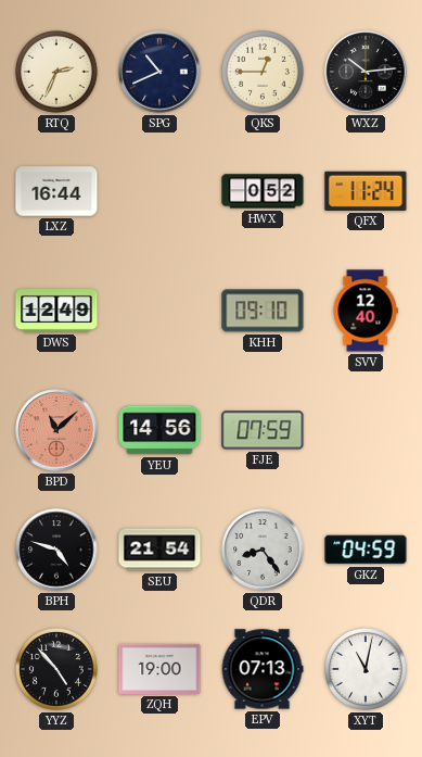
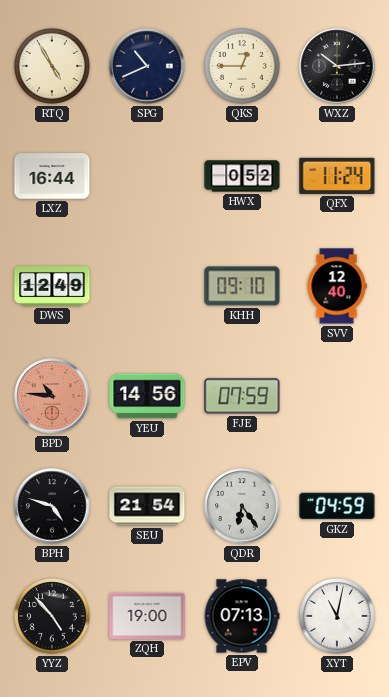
RTQ: 2:34 -> 4:55 (53, 67)
BPD: 11:08 -> 10:46 (52, 396)
QDR: 8:24 -> 6:24 (242, 506)
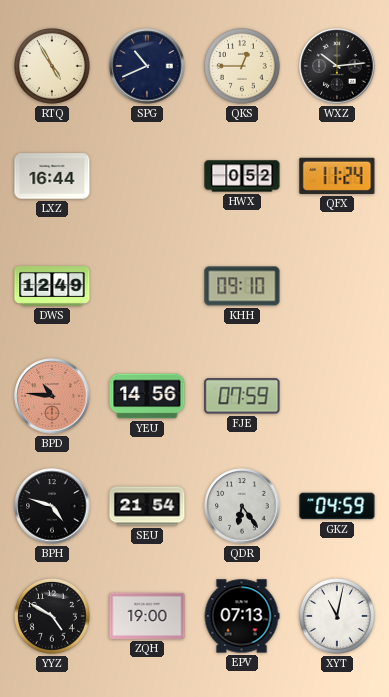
SVV: 12:40 -> none (337, 286)
YYZ: 4:53 -> 4:50 (53, 617)
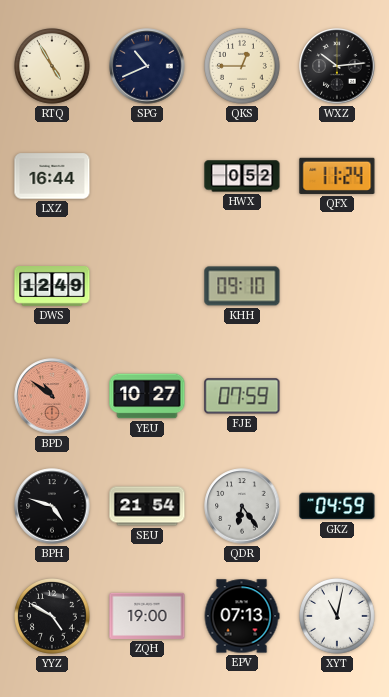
BPD: 10:46 -> 10:51 (52, 396)
YEU: 14:56 -> 10:27 (147, 396)
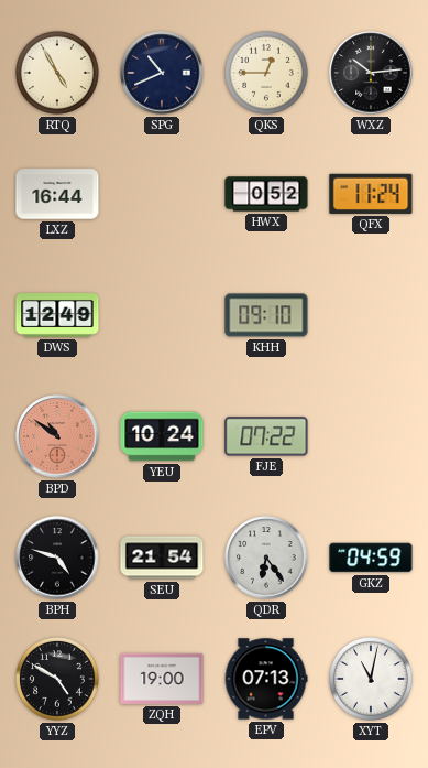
YEU: 10:27 -> 10:24 (162, 436)
FJE: 07:59 -> 07:22 (266, 436)
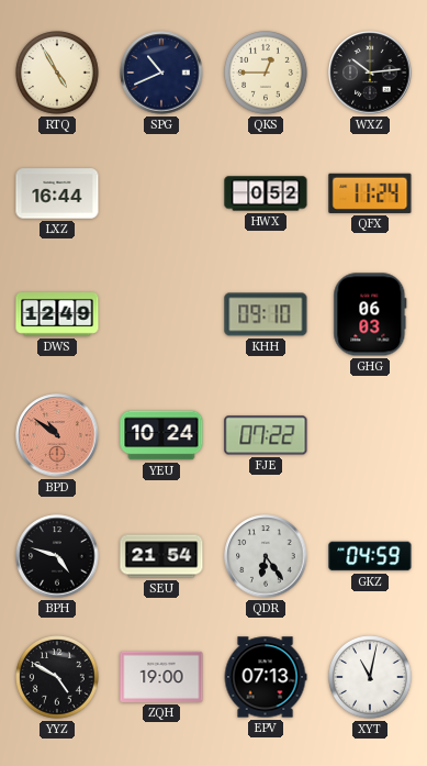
GHG: none -> 06:03 (370, 314)
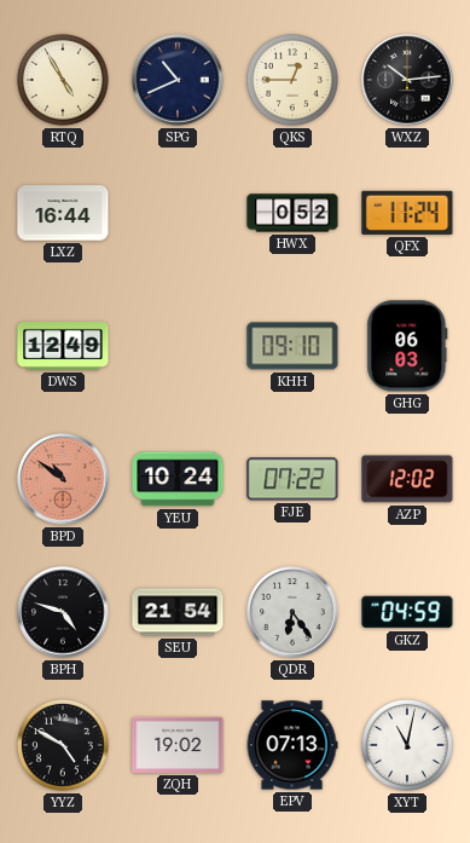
AZP: none -> 12:02 (407, 479)
ZQH: 19:00 -> 19:02 (178, 745)
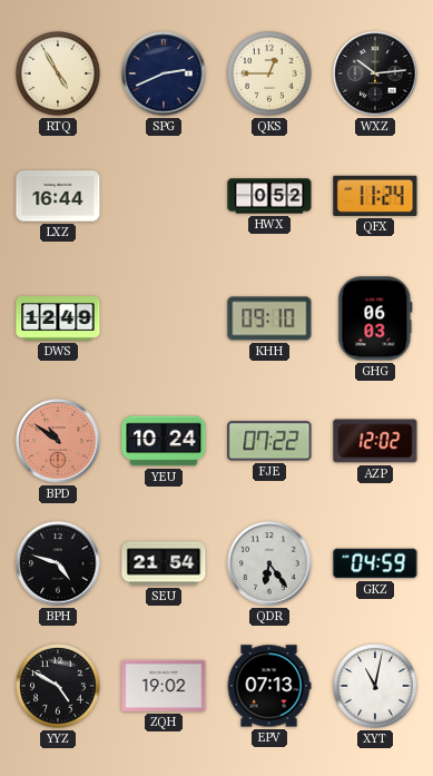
SPG: 10:41 -> 2:41 (164, 73)
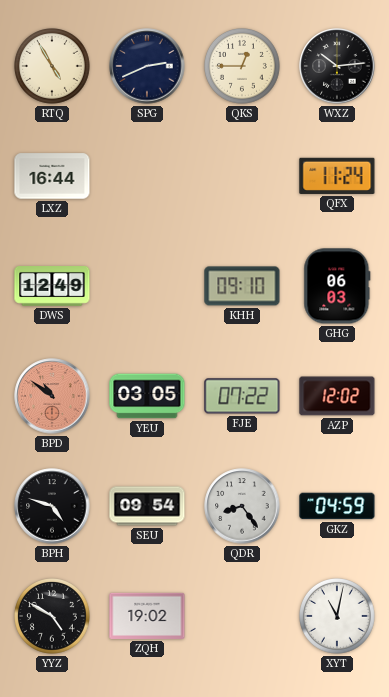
HWX: 0:52 -> none (269, 196)
YEU: 10:24 -> 03:05 (147, 396)
SEU: 21:54 -> 09:54 (147, 506)
QDR: 6:24 -> 8:24 (242, 506)
EPV: 07:13 -> none (269, 686)
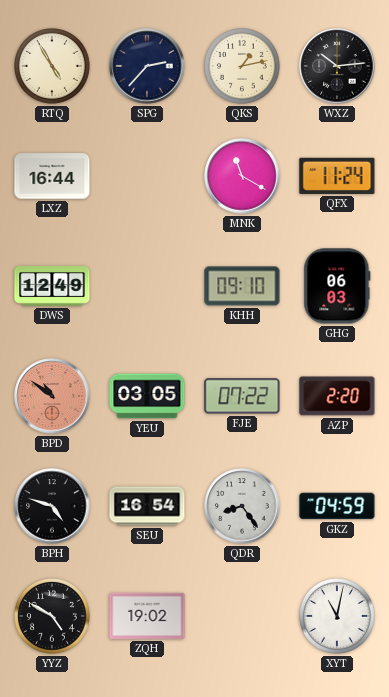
SPG: 2:41 -> 2:37 (147, 66)
QKS: 12:45 -> 1:13 (243, 67)
MNK: none -> 11:20 (242, 176)
AZP: 12:02 -> 2:20 (337, 396)
SEU: 09:54 -> 16:54 (147, 506)
